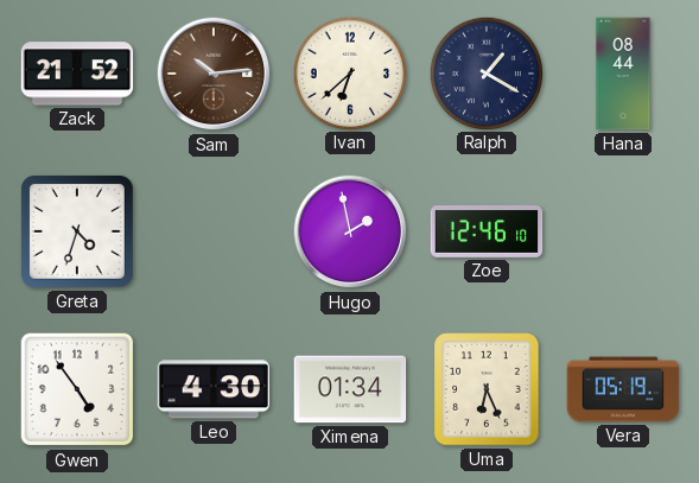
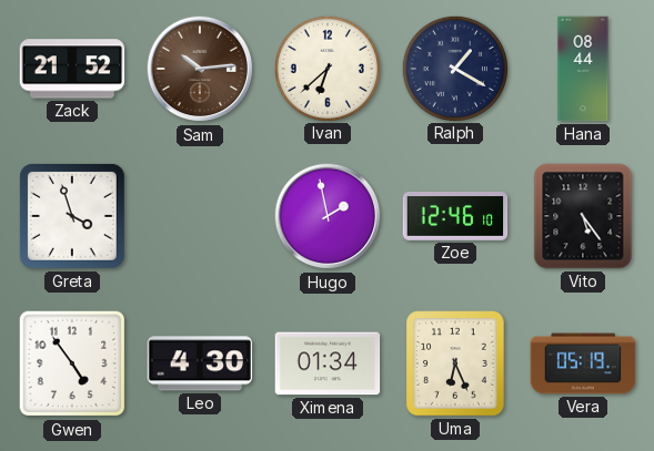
Greta: 4:33 -> 3:57 (72, 216)
Vito: none -> 5:24 (583, 216)
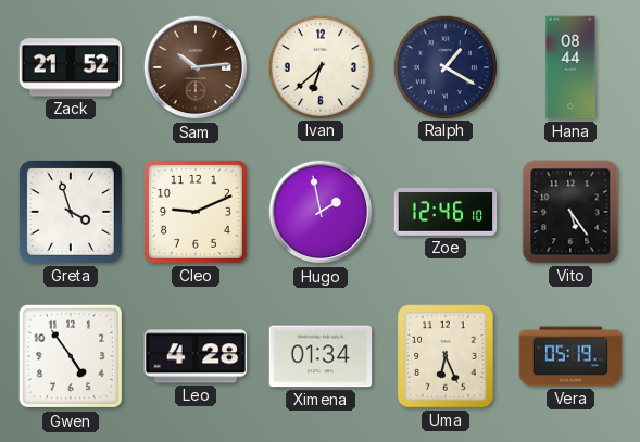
Cleo: none -> 9:11 (196, 212)
Leo: 4:30 -> 4:28 (196, 356)
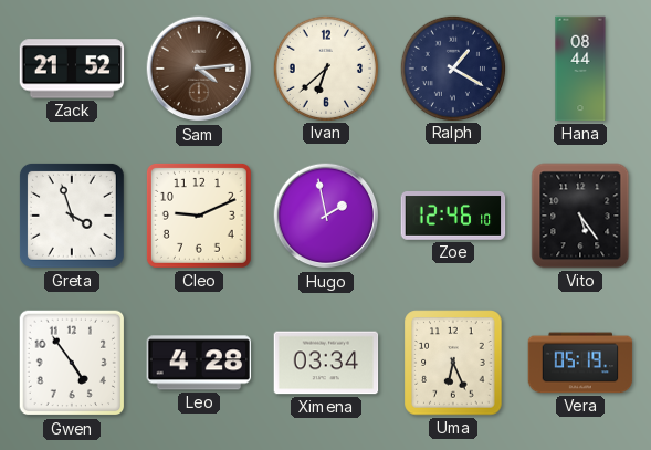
Sam: 10:14 -> 4:14 (199, 69)
Ximena: 01:34 -> 03:34 (326, 363)
